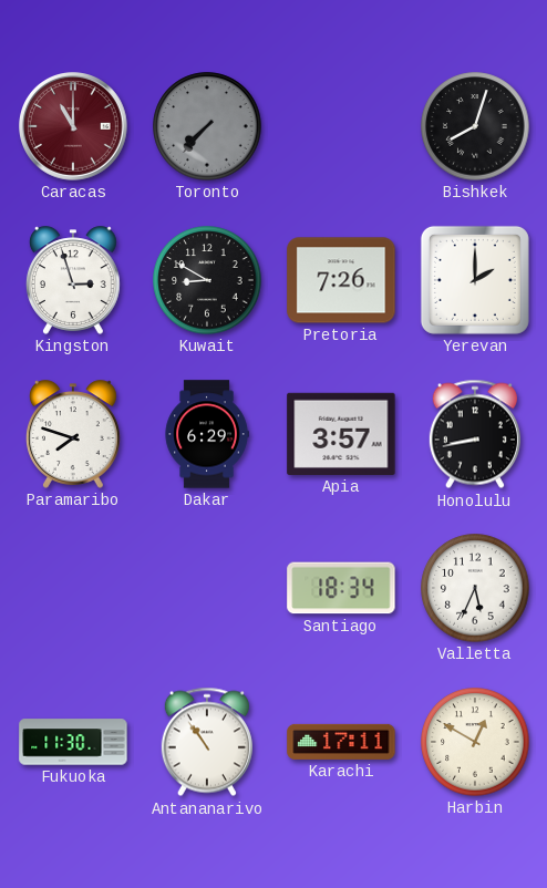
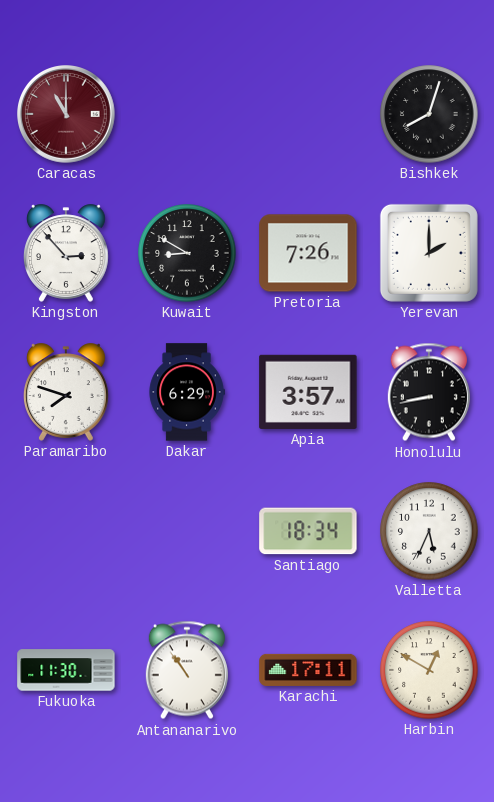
Toronto: 7:37 -> none (207, 126)
Kingston: 2:57 -> 2:53 (67, 253)
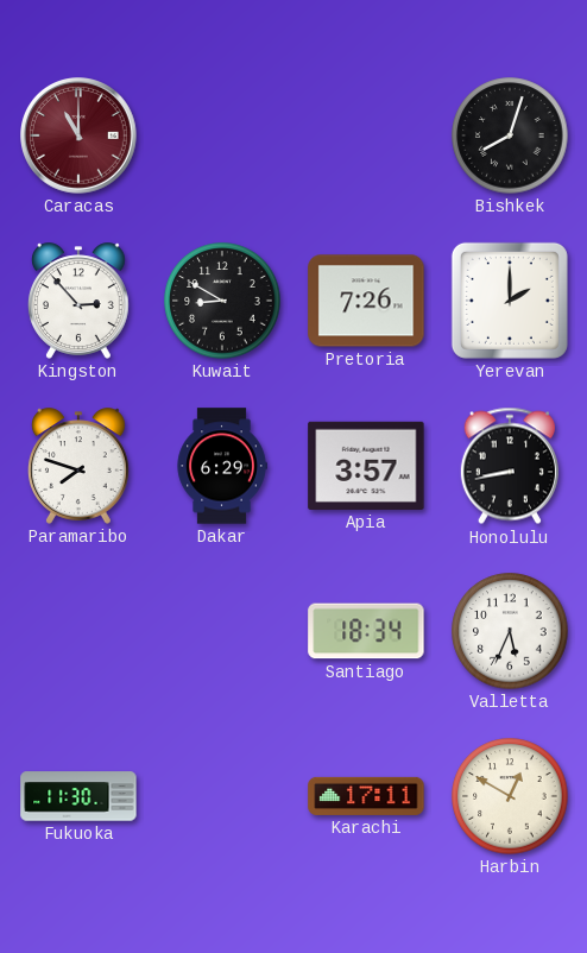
Antananarivo: 10:54 -> none (187, 670)
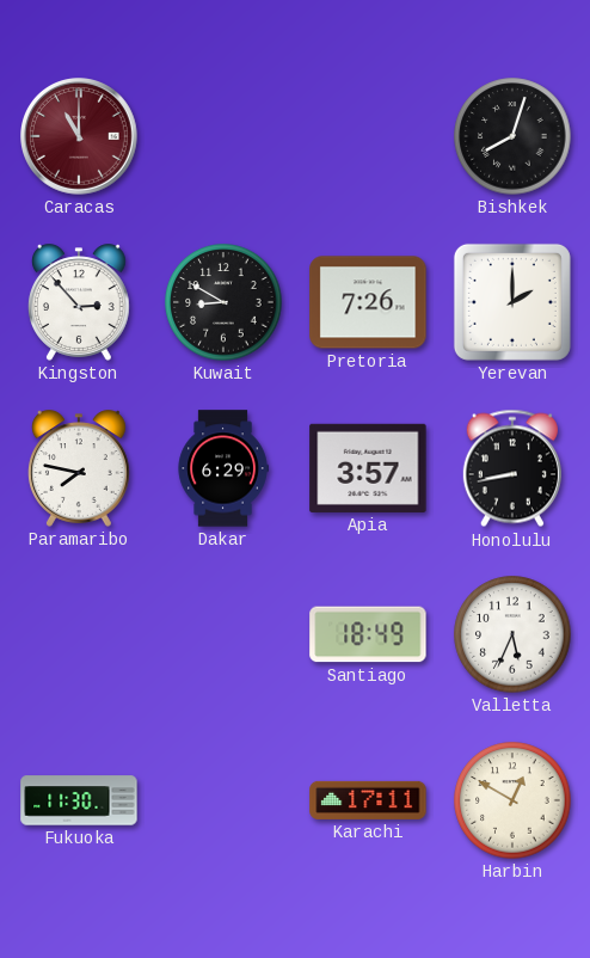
Paramaribo: 7:48 -> 7:47 (80, 468)
Santiago: 18:34 -> 18:49 (368, 634)
